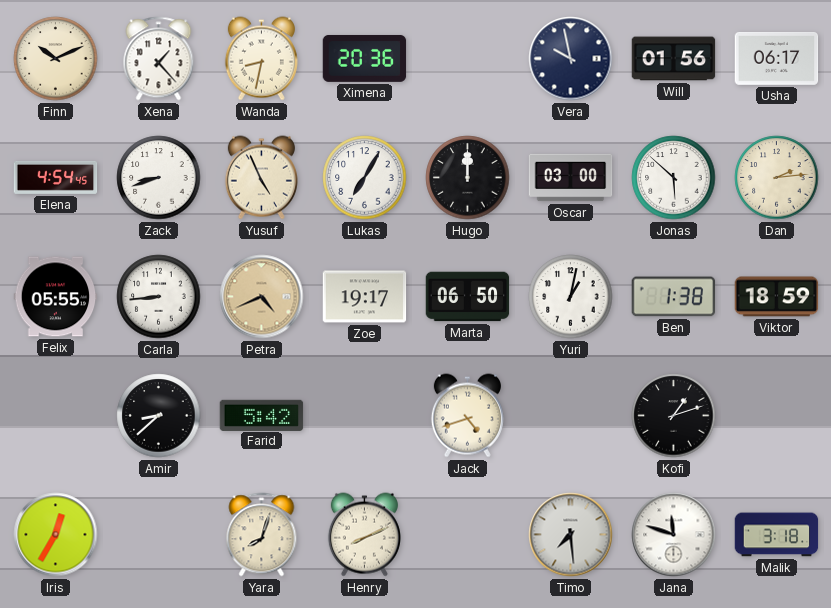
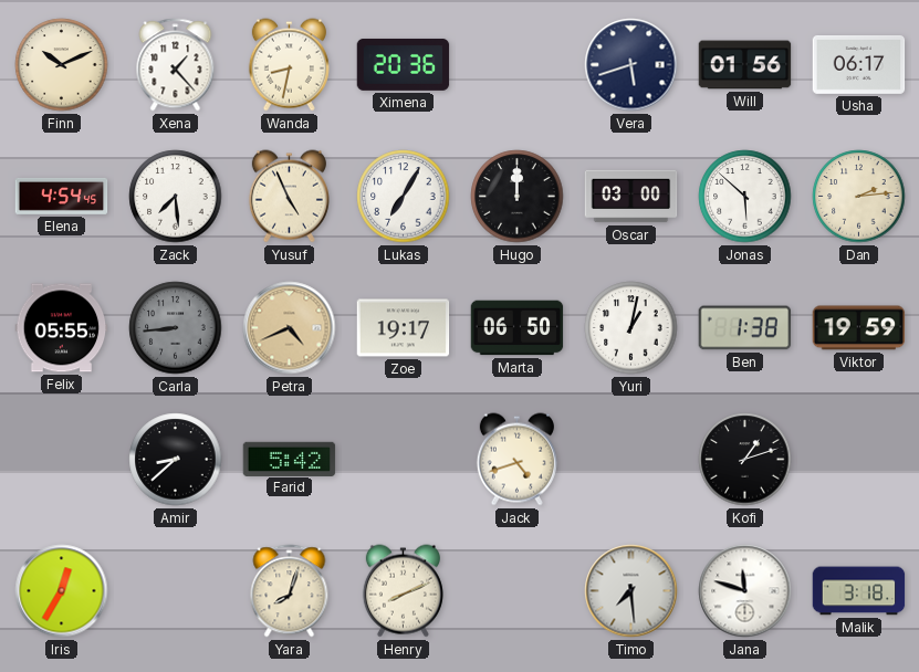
Vera: 9:58 -> 5:42 (631, 65)
Zack: 8:42 -> 7:29 (176, 197)
Carla dial: white -> grey (176, 328)
Viktor: 18:59 -> 19:59 (859, 328)
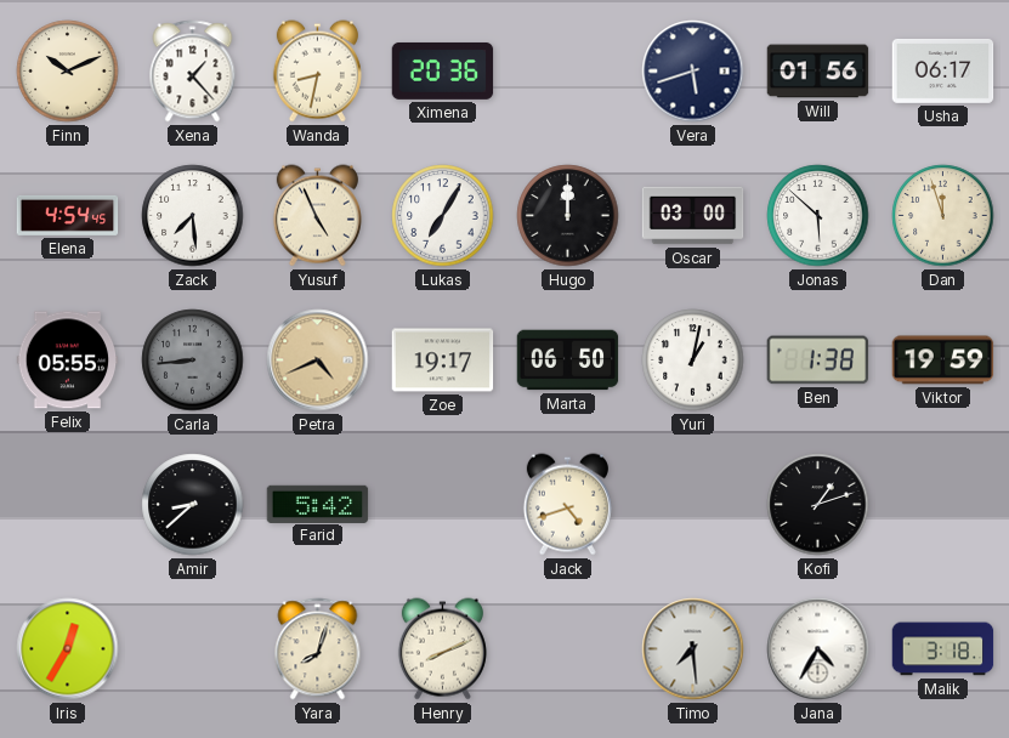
Dan: 2:14 -> 11:57 (943, 216)
Jana: 11:48 -> 4:35 (818, 649)
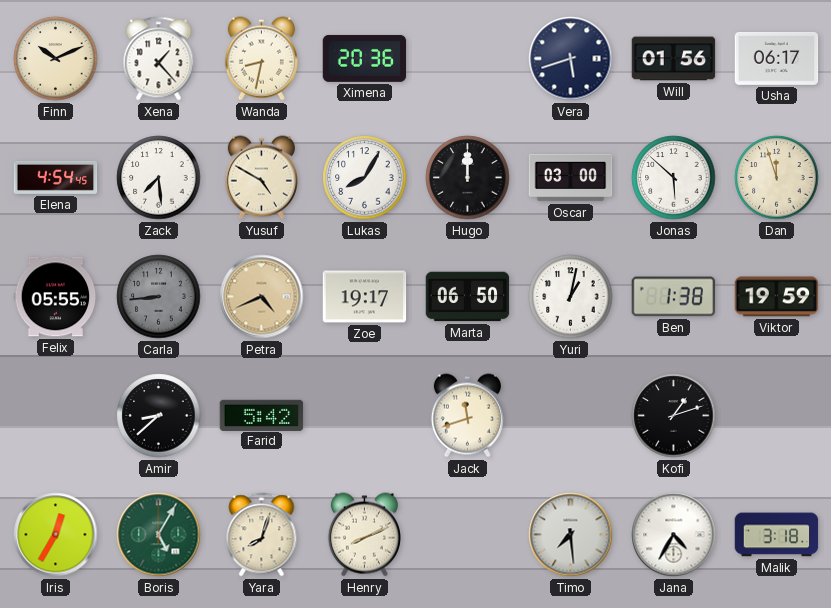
Yusuf: 4:56 -> 4:50 (261, 178)
Lukas: 7:05 -> 8:05 (365, 178)
Jack: 4:42 -> 11:42 (467, 416)
Boris: none -> 5:05 (159, 535)
